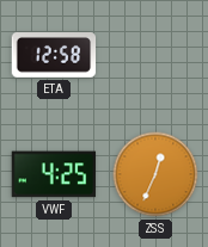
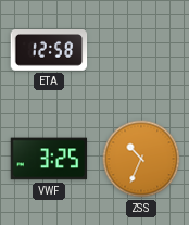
VWF: 4:25 -> 3:25 (49, 159)
ZSS: 12:34 -> 10:34 (141, 159)
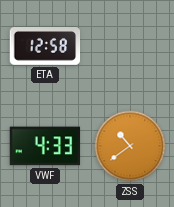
VWF: 3:25 -> 4:33 (45, 146)
ZSS: 10:34 -> 10:39 (130, 146)
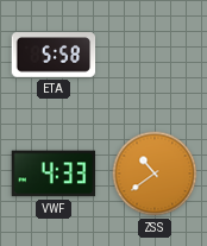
ETA: 12:58 -> 5:58 (54, 56)
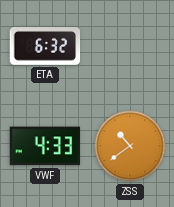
ETA: 5:58 -> 6:32 (45, 47)
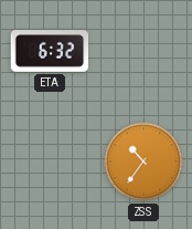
VWF: 4:33 -> none (45, 146)
ZSS: 10:39 -> 10:36 (143, 162)
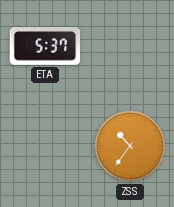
ETA: 6:32 -> 5:37 (45, 47)
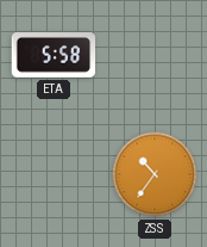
ETA: 5:37 -> 5:58 (54, 56)
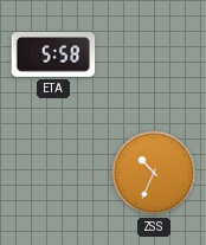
ZSS: 10:36 -> 10:34 (154, 173)
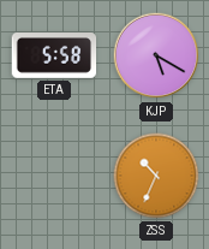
KJP: none -> 5:20 (156, 55)
